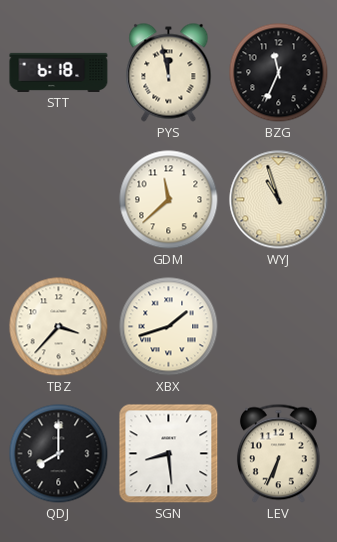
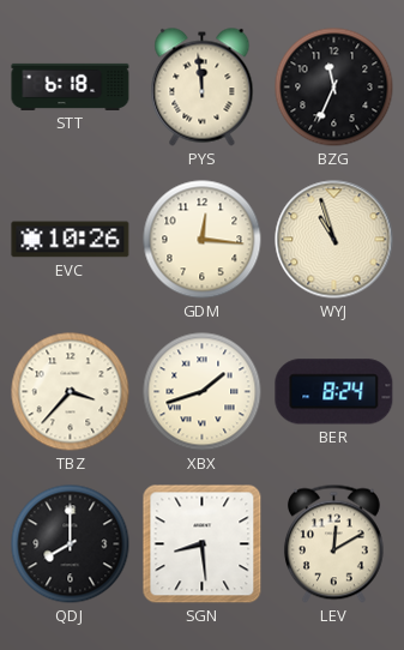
PYS: 11:58 -> 11:59 (203, 88)
EVC: none -> 10:26 (71, 240)
GDM: 11:38 -> 12:16 (203, 240)
BER: none -> 8:24 (334, 392)
LEV: 6:34 -> 12:10 (333, 544)
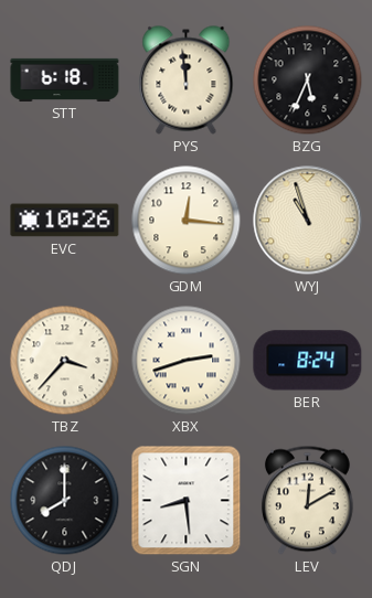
BZG: 11:34 -> 5:34 (308, 81)
XBX: 1:42 -> 2:42 (187, 361)
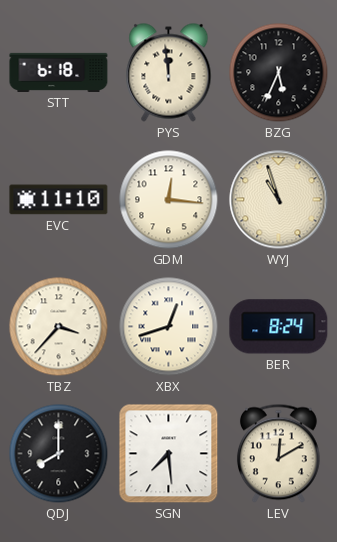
EVC: 10:26 -> 11:10 (59, 200)
XBX: 2:42 -> 12:42 (169, 327)
SGN: 8:29 -> 7:29 (169, 454)
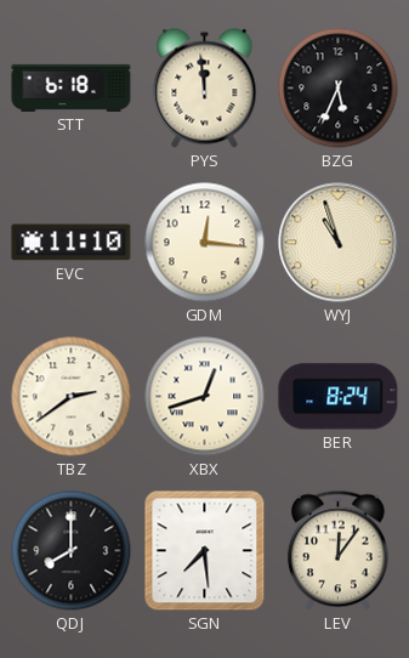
TBZ: 3:37 -> 2:39 (72, 397)
LEV: 12:10 -> 12:06 (337, 551)
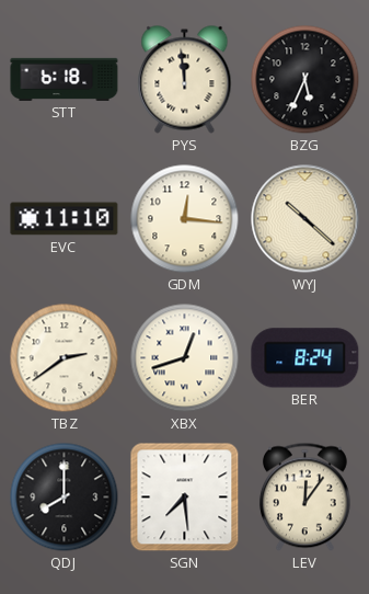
WYJ: 10:57 -> 10:22 (305, 219)
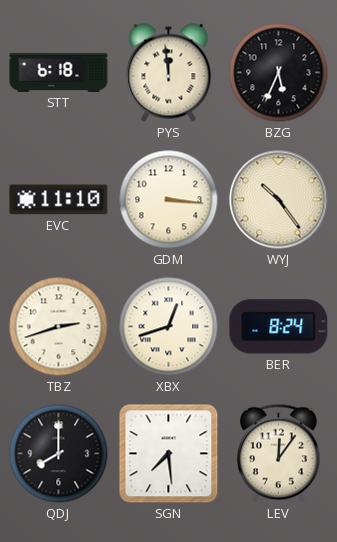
GDM: 12:16 -> 3:16 (169, 200)
WYJ: 10:22 -> 10:24 (279, 200)
TBZ: 2:39 -> 2:42 (59, 327)
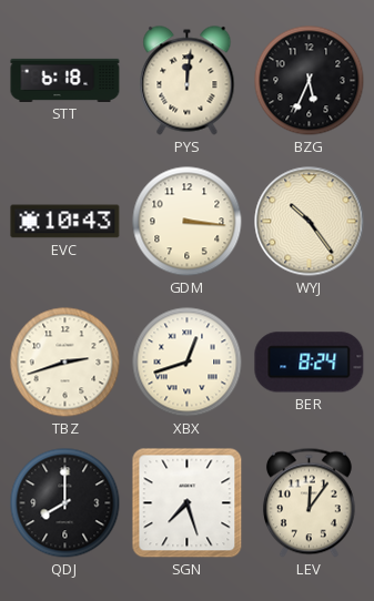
PYS: 11:59 -> 12:01 (188, 81)
EVC: 11:10 -> 10:43 (65, 222)
SGN: 7:29 -> 7:27 (188, 503)
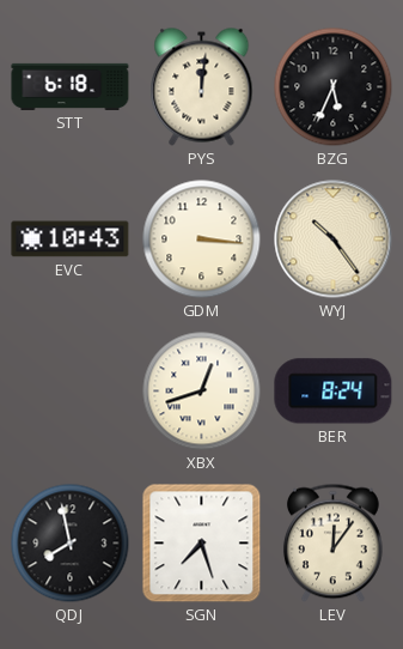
TBZ: 2:42 -> none (65, 363)
QDJ: 8:00 -> 7:58 (71, 544)
